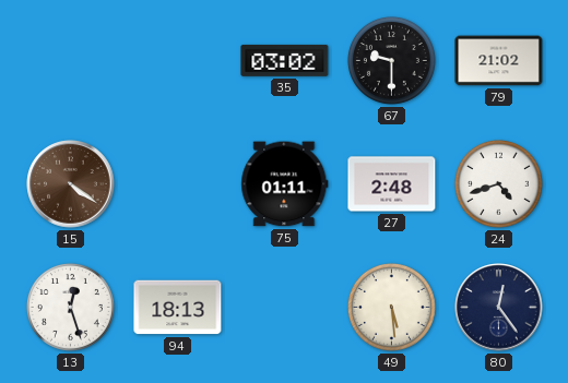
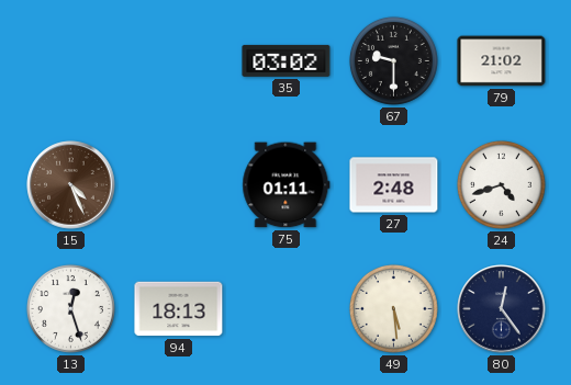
15: 4:21 -> 4:26 (71, 185)
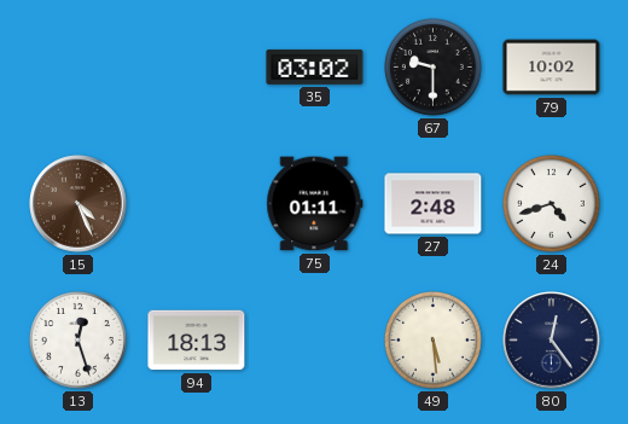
79: 21:02 -> 10:02 (552, 68)
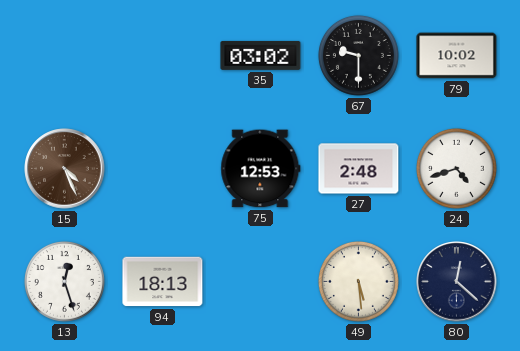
75: 01:11 -> 12:53 (261, 169)
80: 12:24 -> 12:22 (457, 282)
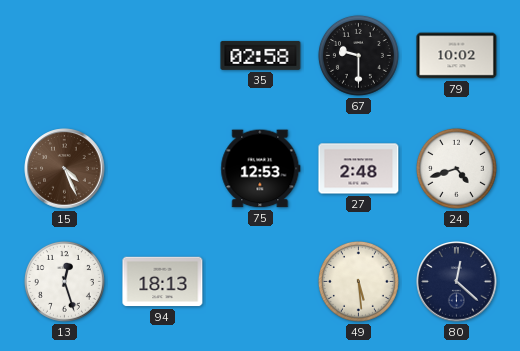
35: 03:02 -> 02:58 (261, 55)
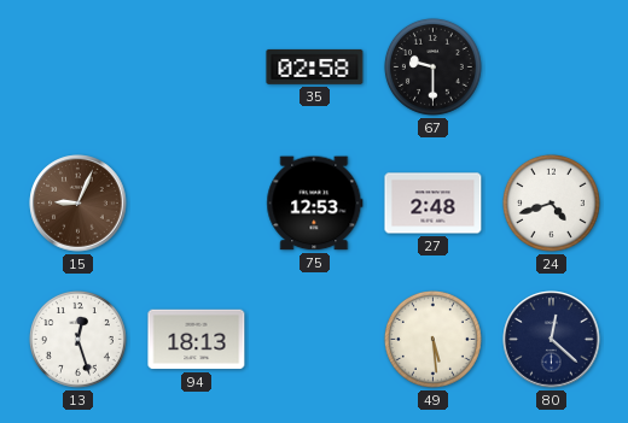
79: 10:02 -> none (457, 56)
15: 4:26 -> 9:04 (78, 204)
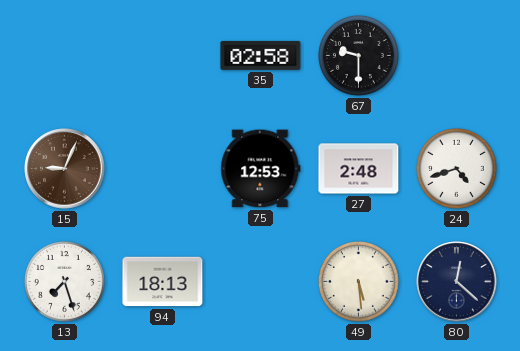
13: 12:27 -> 7:27 (64, 281)
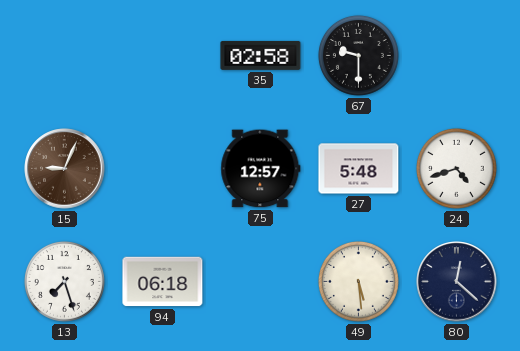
75: 12:53 -> 12:57 (261, 169)
27: 2:48 -> 5:48 (359, 169)
94: 18:13 -> 06:18 (163, 282)
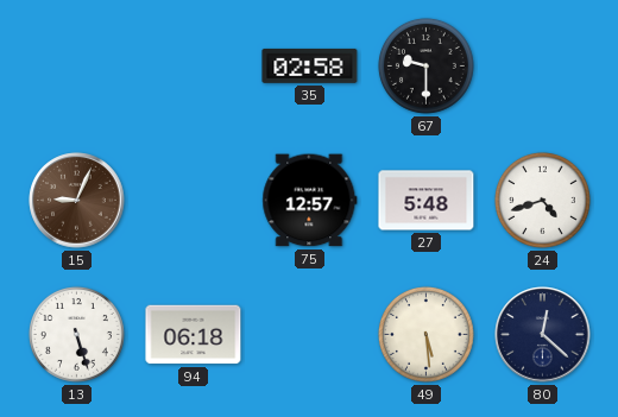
13: 7:27 -> 5:27 (76, 334)
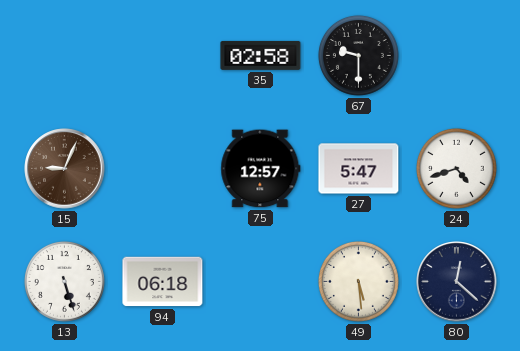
27: 5:48 -> 5:47 (359, 169)
